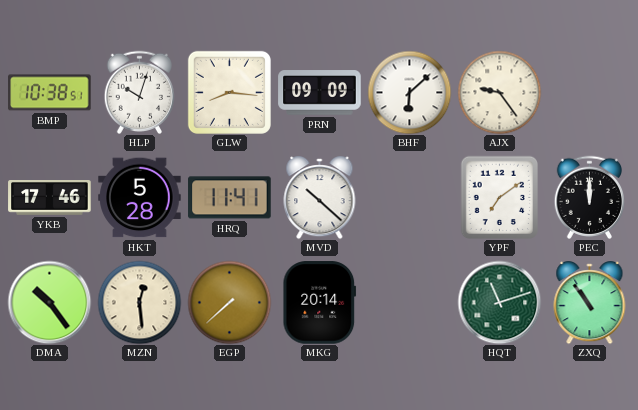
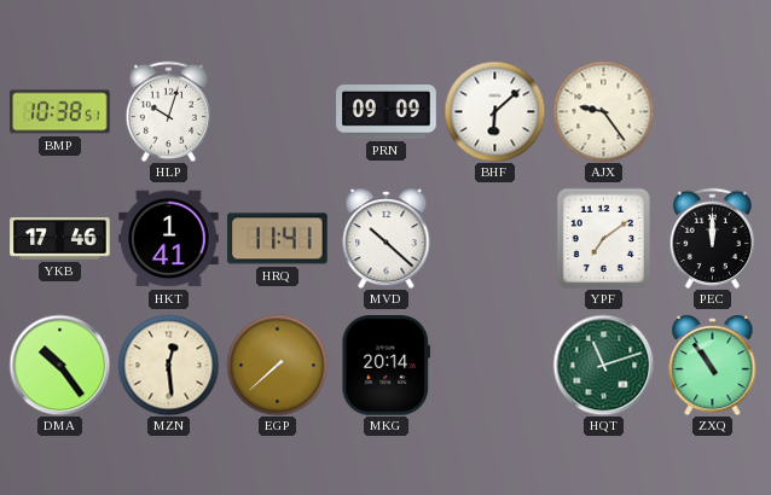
GLW: 8:16 -> none (229, 92)
HKT: 5:28 -> 1:41 (169, 239)
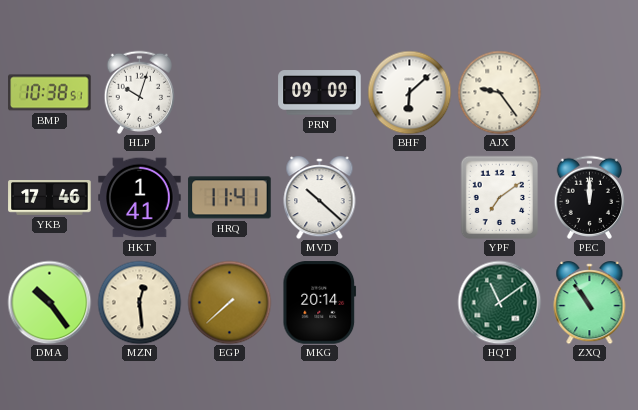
HQT: 11:12 -> 11:09 (499, 302)
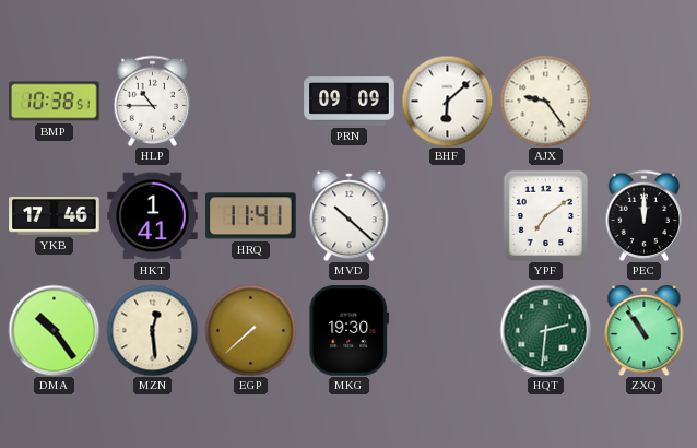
HLP: 10:03 -> 10:45 (152, 101)
MKG: 20:14 -> 19:30 (350, 331)
HQT: 11:09 -> 2:31 (545, 330)
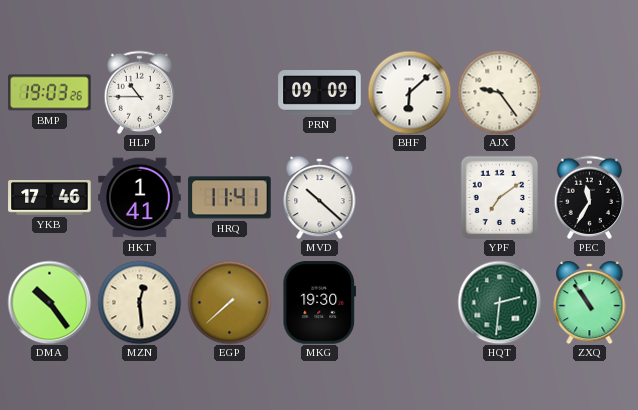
BMP: 10:38 -> 19:03 (50, 93)
PEC: 12:00 -> 11:35 (589, 197)
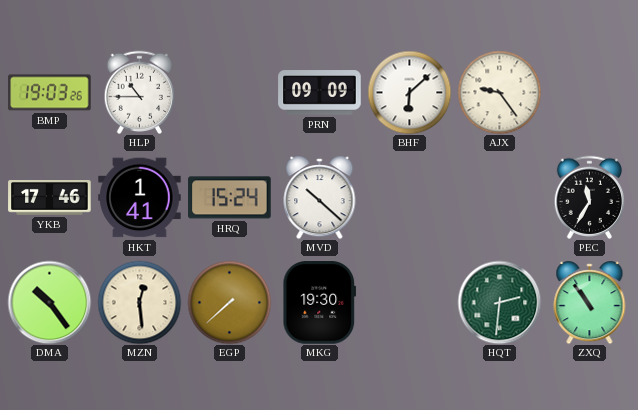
HRQ: 11:41 -> 15:24 (230, 198)
YPF: 7:09 -> none (499, 197)
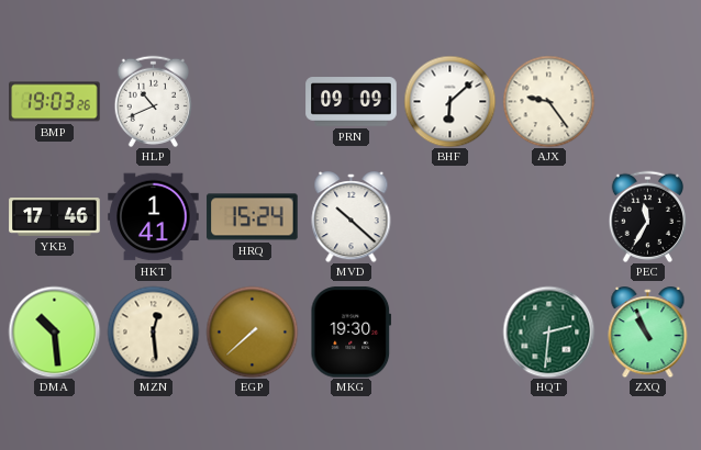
HLP: 10:45 -> 10:41 (153, 101)
DMA: 10:24 -> 10:29 (54, 331)
ZXQ: 10:54 -> 10:56 (648, 333)
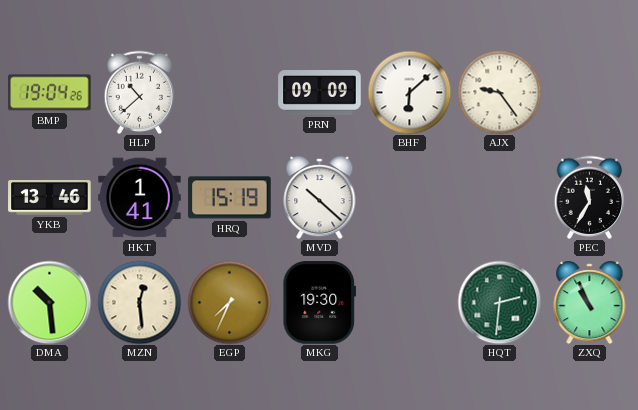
BMP: 19:03 -> 19:04 (50, 93)
HLP: 10:41 -> 10:38 (139, 92)
YKB: 17:46 -> 13:46 (50, 198)
HRQ: 15:24 -> 15:19 (230, 198)
EGP: 7:38 -> 7:34 (229, 302)
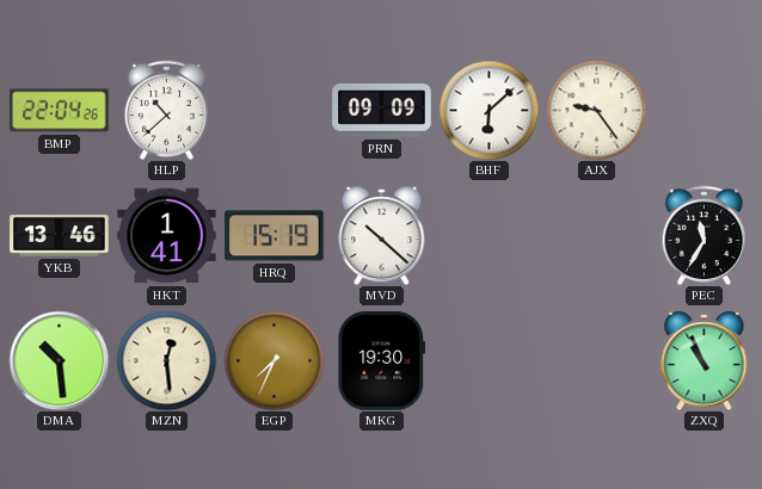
BMP: 19:04 -> 22:04 (60, 111)
HQT: 2:31 -> none (499, 302)
